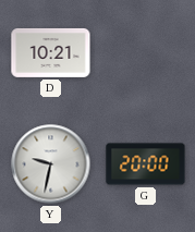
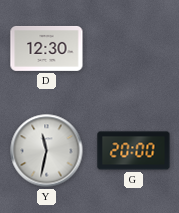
D: 10:21 -> 12:30 (47, 48)
Y: 9:32 -> 11:32 (47, 151)
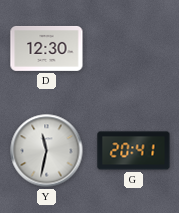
G: 20:00 -> 20:41 (134, 151)
